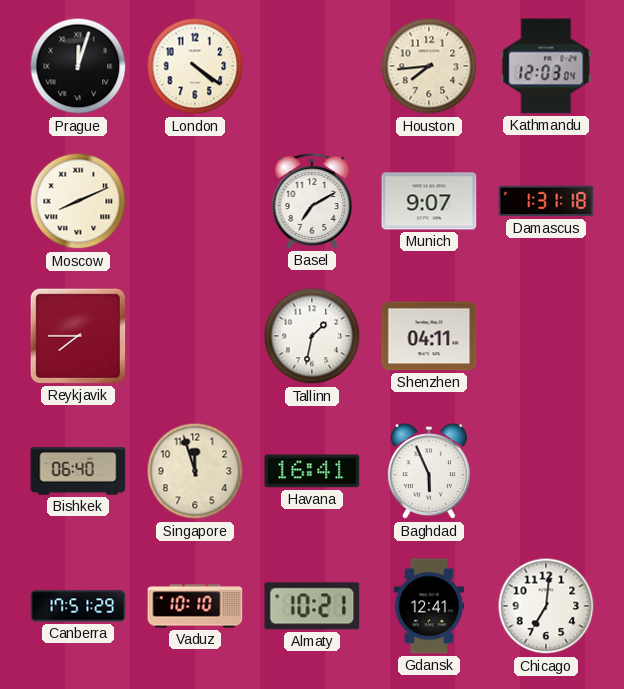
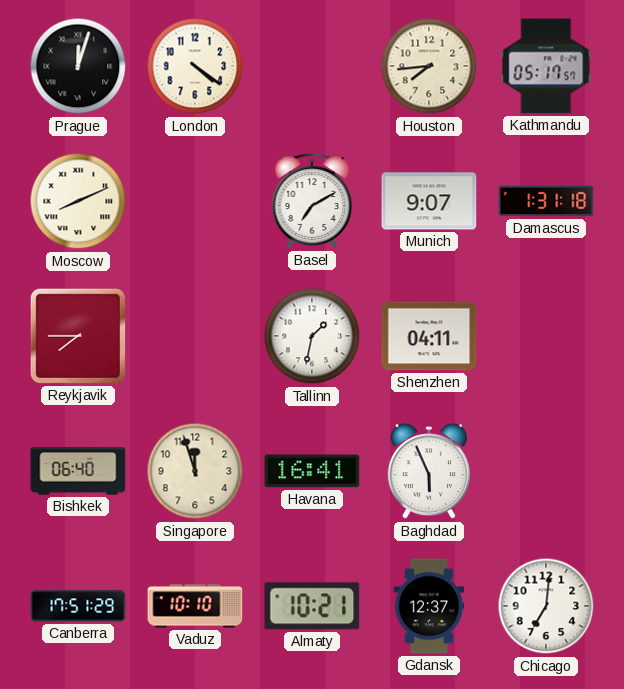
Kathmandu: 12:03 -> 05:17 (546, 66)
Gdansk: 12:41 -> 12:37 (429, 606)
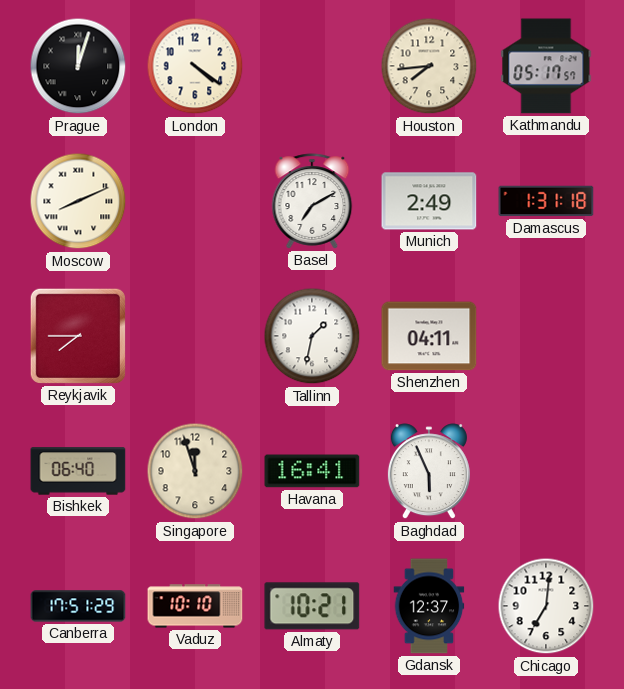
Munich: 9:07 -> 2:49 (429, 201)
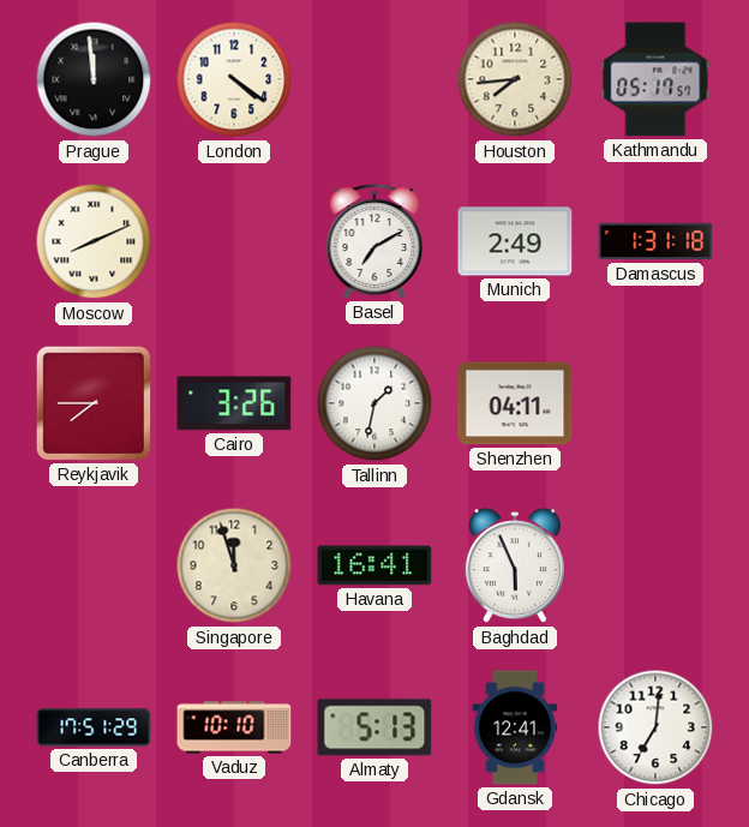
Prague: 12:03 -> 11:59 (94, 79)
Cairo: none -> 3:26 (234, 403)
Bishkek: 06:40 -> none (78, 471)
Almaty: 10:21 -> 5:13 (374, 727)
Gdansk: 12:37 -> 12:41 (515, 727)
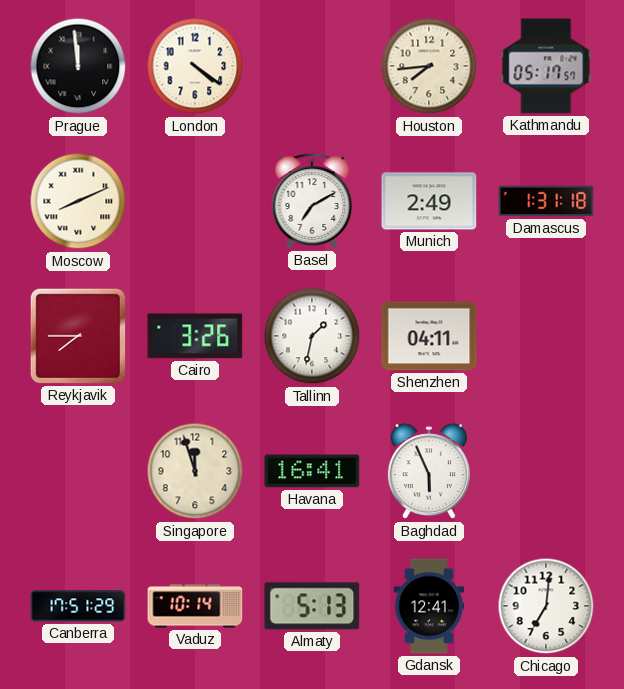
Vaduz: 10:10 -> 10:14 (195, 606)
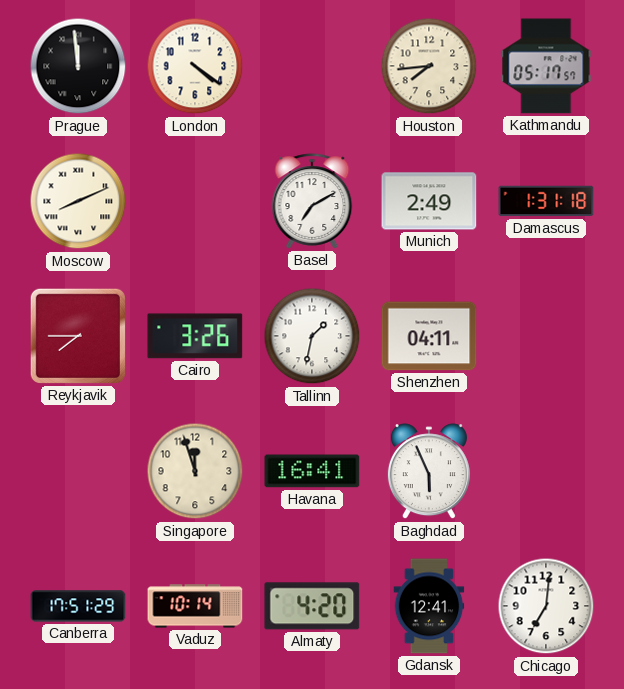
Almaty: 5:13 -> 4:20 (312, 606)
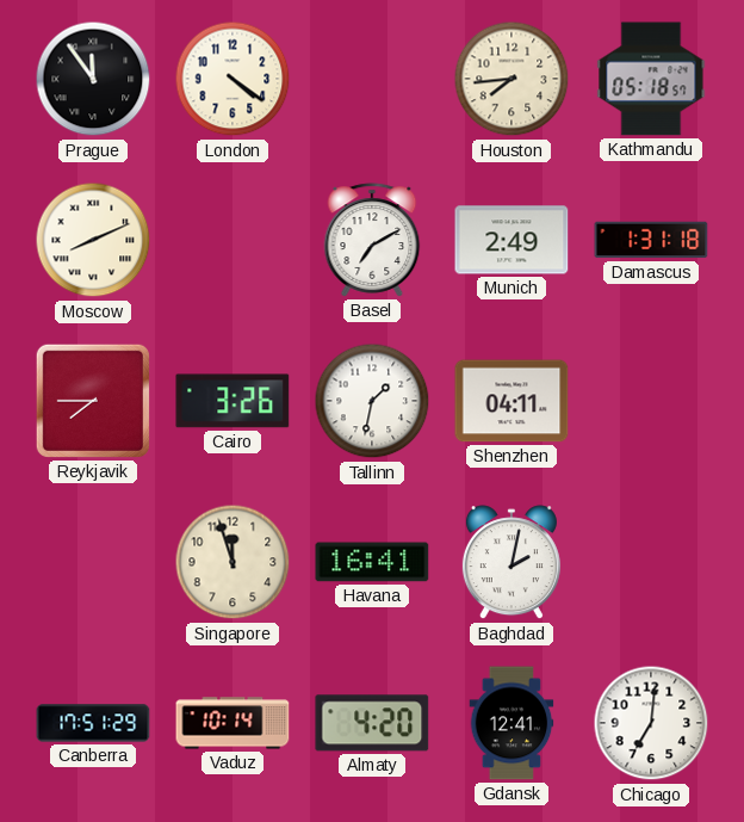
Prague: 11:59 -> 11:54 (93, 79)
Kathmandu: 05:17 -> 05:18 (651, 79)
Baghdad: 5:56 -> 2:02 (511, 563)
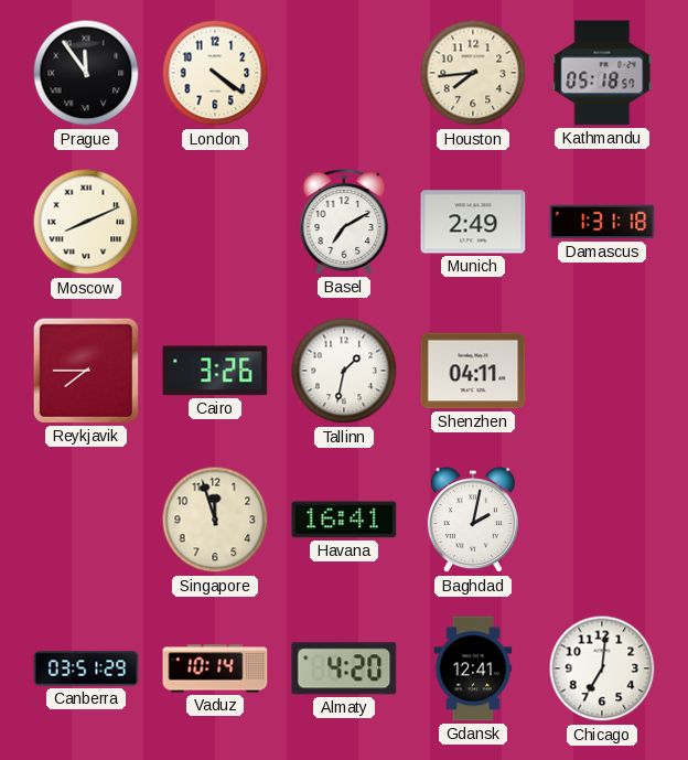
Canberra: 17:51 -> 03:51 (86, 668)
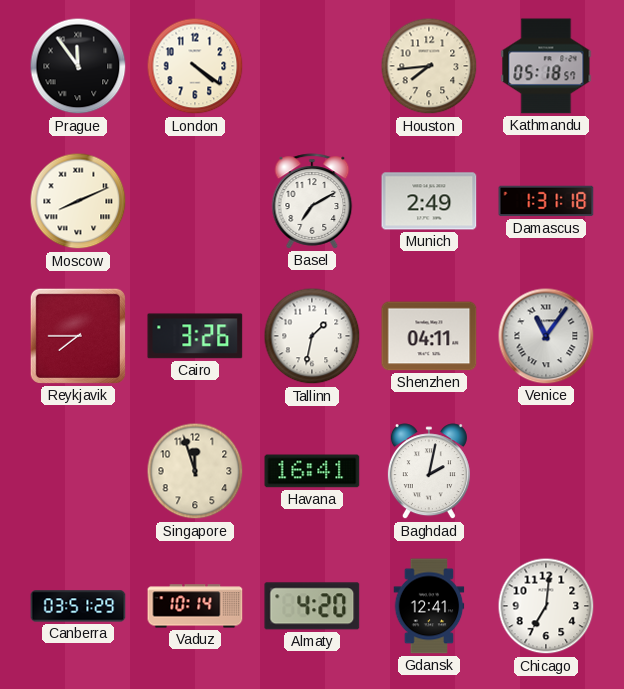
Venice: none -> 11:06 (546, 336)
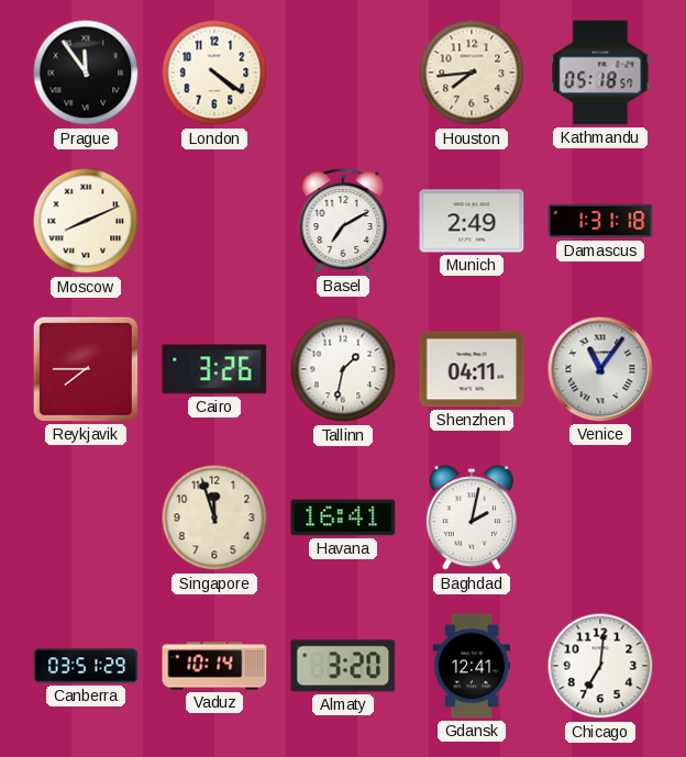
Almaty: 4:20 -> 3:20 (343, 666)
